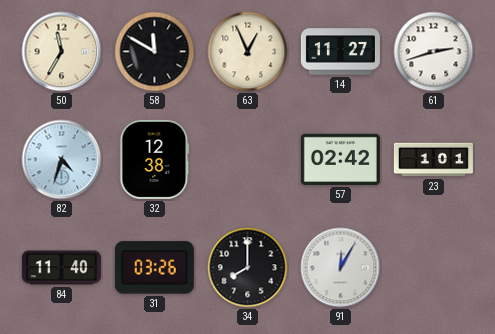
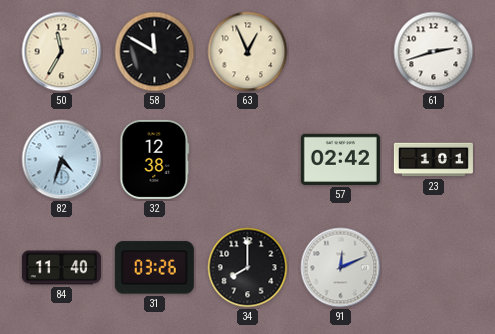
14: 11:27 -> none (340, 52)
91: 12:05 -> 12:11 (341, 268)
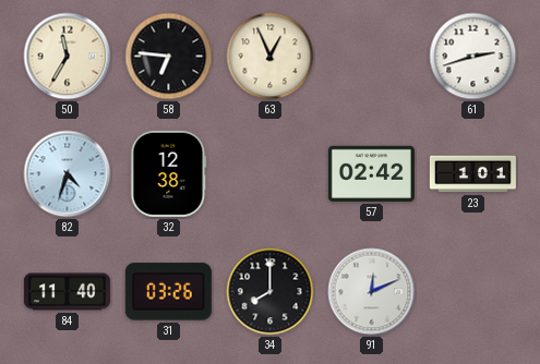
58: 11:50 -> 6:46 (169, 57)
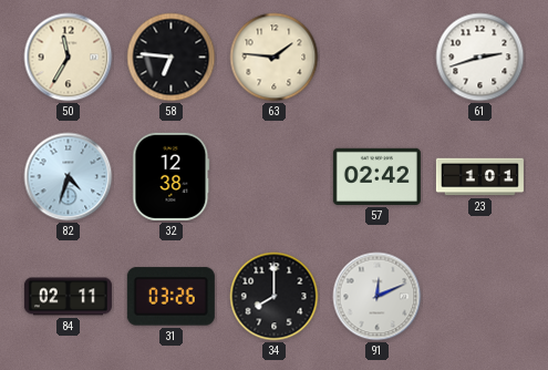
63: 12:56 -> 1:46 (275, 58)
84: 11:40 -> 02:11 (68, 297)
